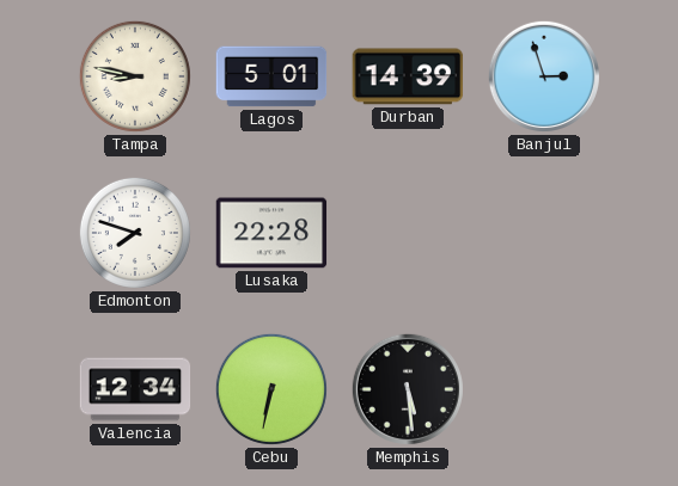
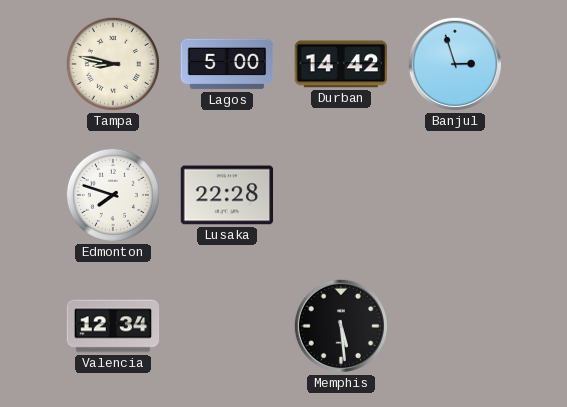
Lagos: 5:01 -> 5:00 (227, 64)
Durban: 14:39 -> 14:42 (341, 64)
Cebu: 6:32 -> none (271, 389)
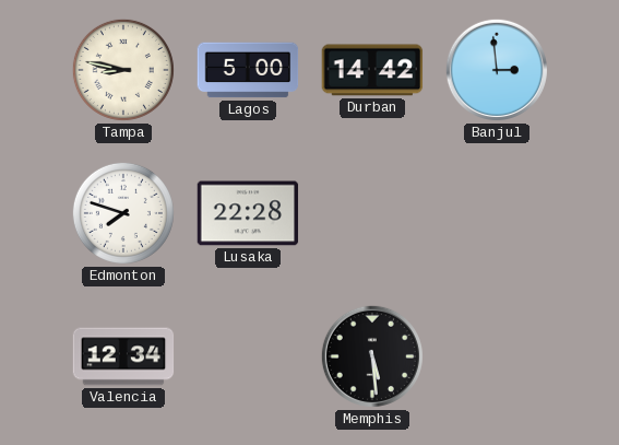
Banjul: 2:57 -> 2:59 (497, 70)
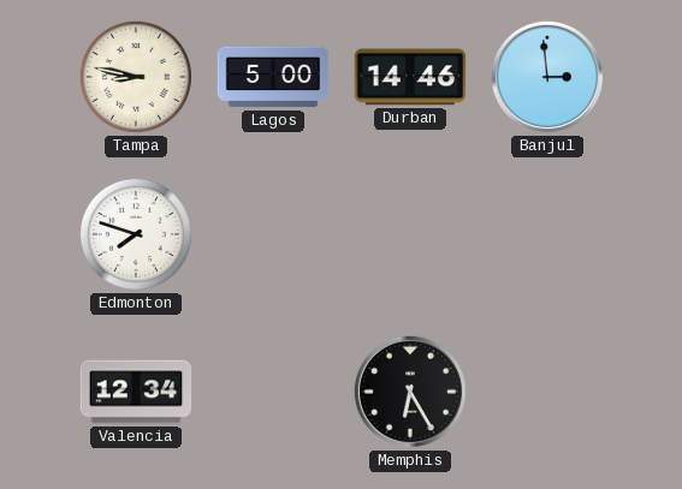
Durban: 14:42 -> 14:46 (410, 77)
Lusaka: 22:28 -> none (248, 213)
Memphis: 5:29 -> 6:25 (410, 392)
